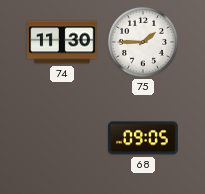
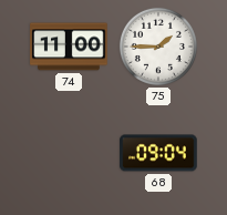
74: 11:30 -> 11:00 (69, 47)
68: 09:05 -> 09:04 (158, 153)
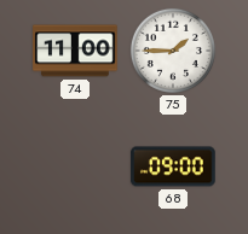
68: 09:04 -> 09:00 (173, 166)
